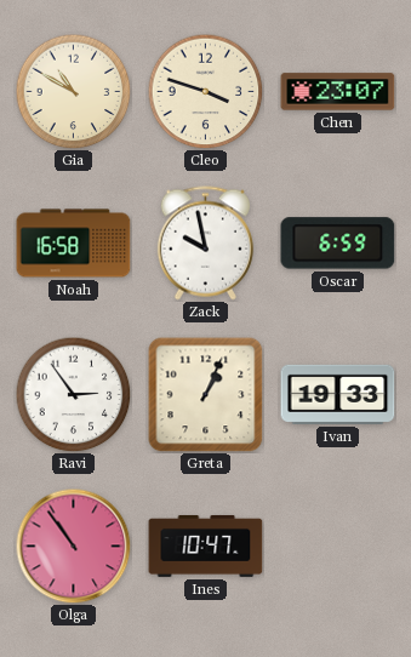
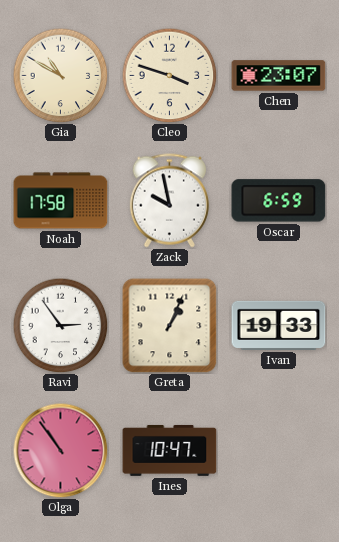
Noah: 16:58 -> 17:58 (61, 201)
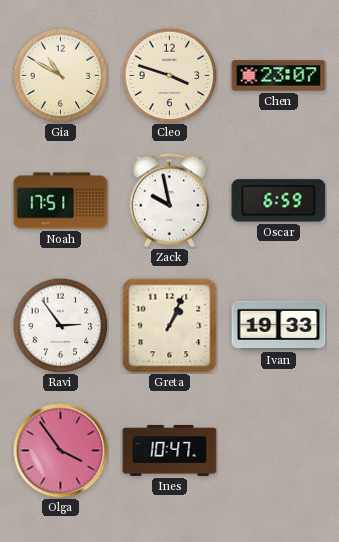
Noah: 17:58 -> 17:51 (61, 201)
Olga: 10:54 -> 3:54 (60, 450)
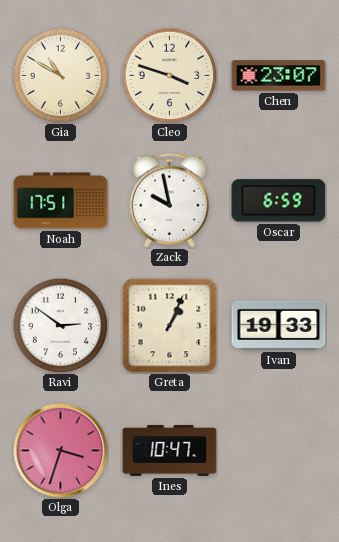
Ravi: 2:54 -> 2:51 (60, 325)
Olga: 3:54 -> 3:33 (60, 450)
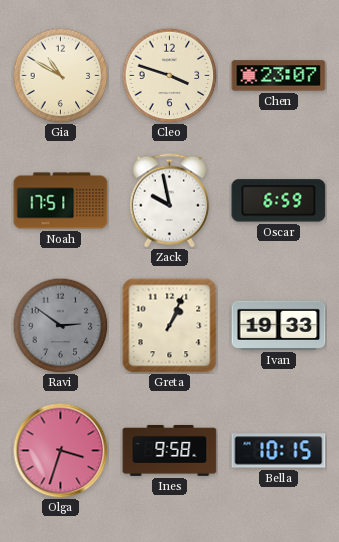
Ravi dial: white -> grey (60, 325)
Ines: 10:47 -> 9:58 (170, 450)
Bella: none -> 10:15 (279, 451)
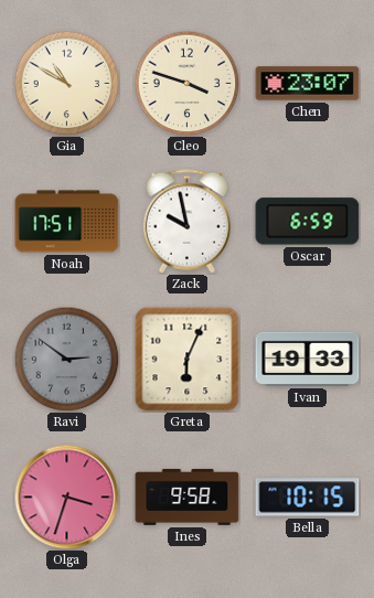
Greta: 1:04 -> 6:04 (188, 360)
